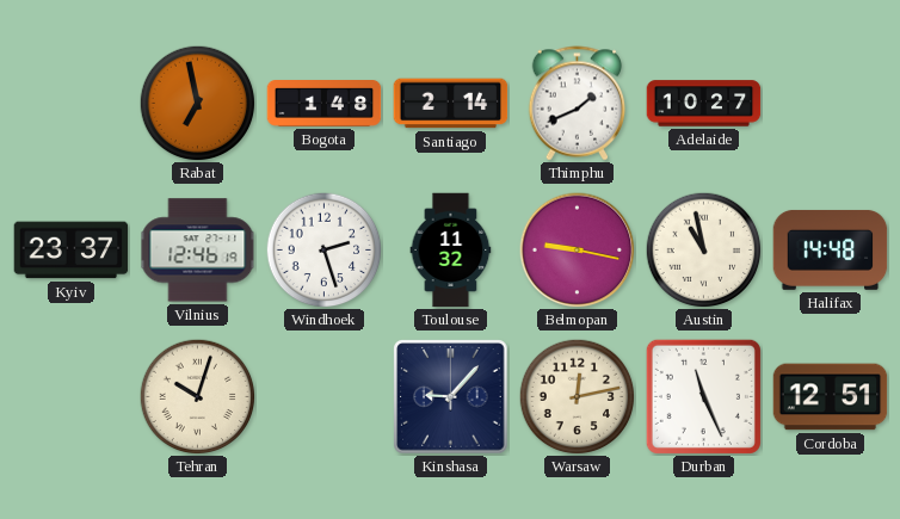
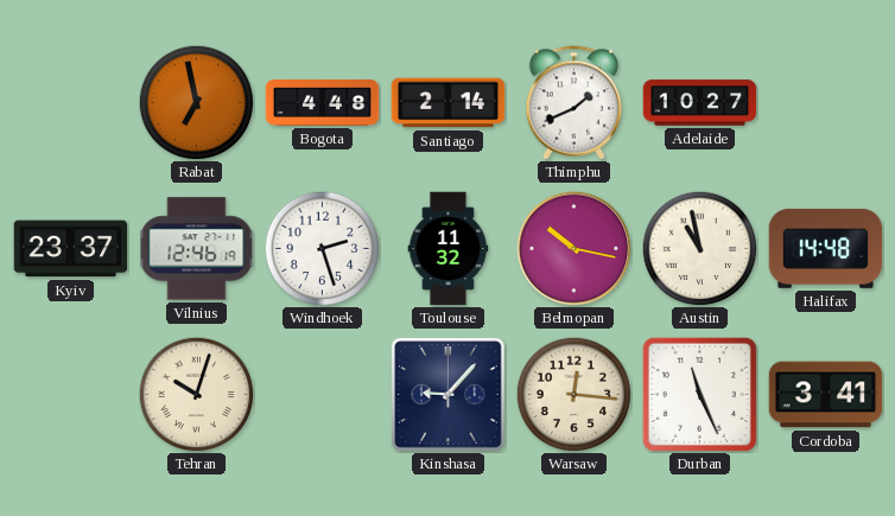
Bogota: 1:48 -> 4:48 (323, 103)
Belmopan: 9:17 -> 10:17 (575, 249)
Warsaw: 12:13 -> 12:16 (573, 394)
Cordoba: 12:51 -> 3:41 (826, 395)
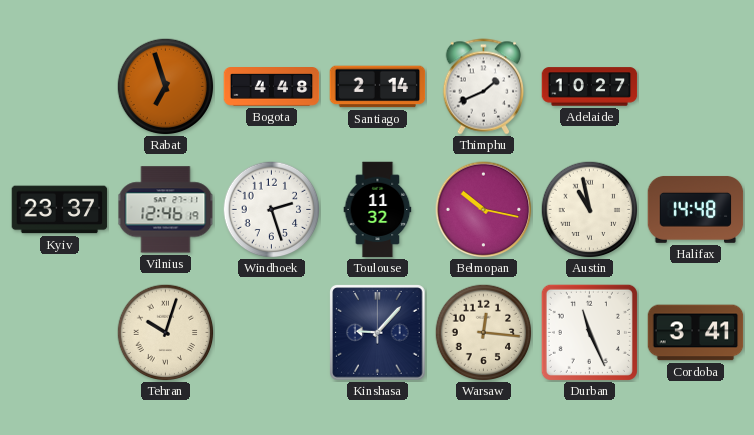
Rabat: 6:58 -> 6:57 (165, 86)
